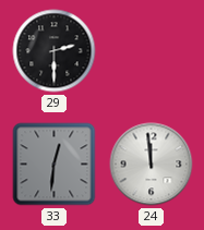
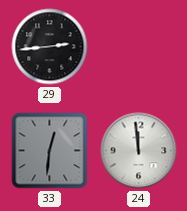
29: 2:30 -> 2:44 (50, 47)
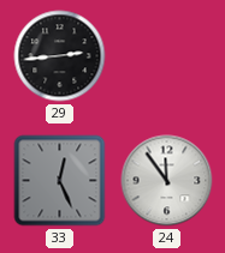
33: 12:31 -> 12:26 (60, 181)
24: 11:59 -> 11:54 (167, 181)
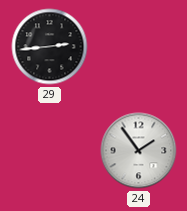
33: 12:26 -> none (60, 181)
24: 11:54 -> 1:54 (139, 151)
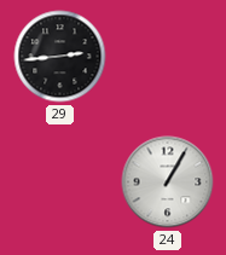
24: 1:54 -> 1:05 (168, 182)
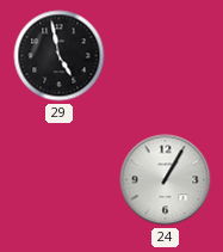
29: 2:44 -> 4:58 (60, 56)
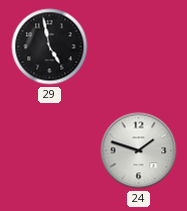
24: 1:05 -> 1:48 (139, 151)
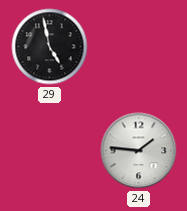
24: 1:48 -> 1:46 (139, 151)
